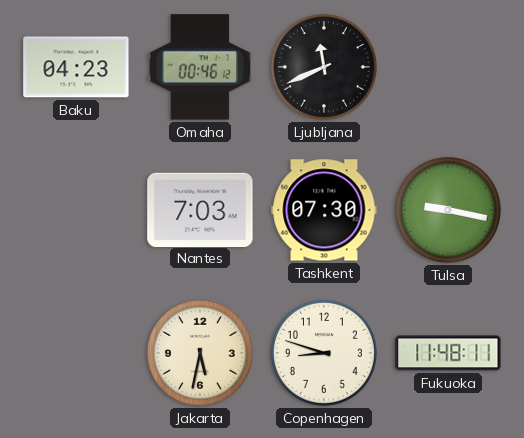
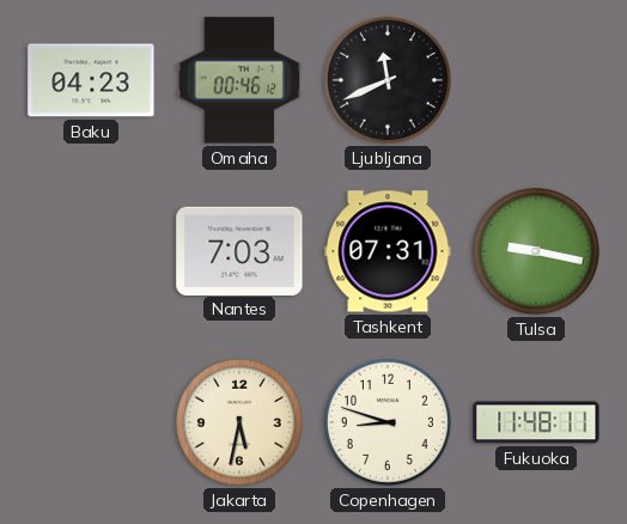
Tashkent: 07:30 -> 07:31 (388, 251)
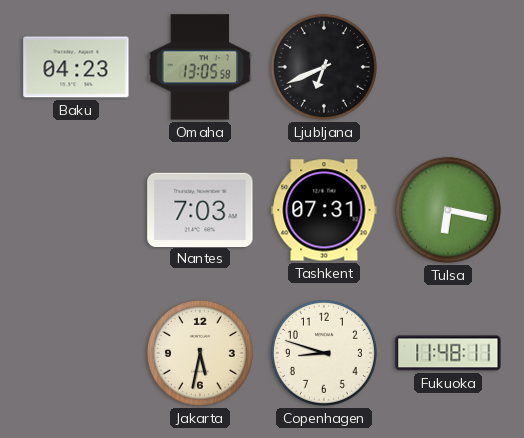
Omaha: 00:46 -> 13:05 (199, 67)
Ljubljana: 11:41 -> 6:41 (324, 67)
Tulsa: 9:17 -> 6:17 (448, 210)
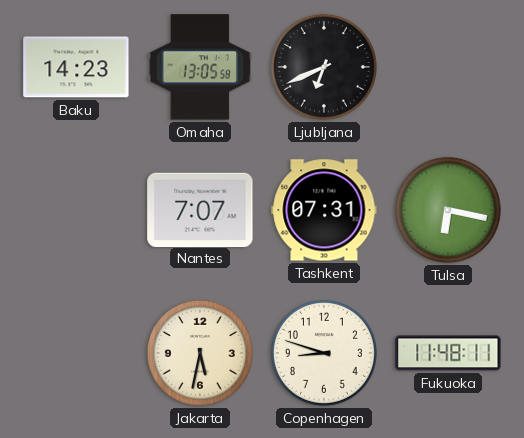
Baku: 04:23 -> 14:23 (76, 67)
Nantes: 7:03 -> 7:07 (200, 209)
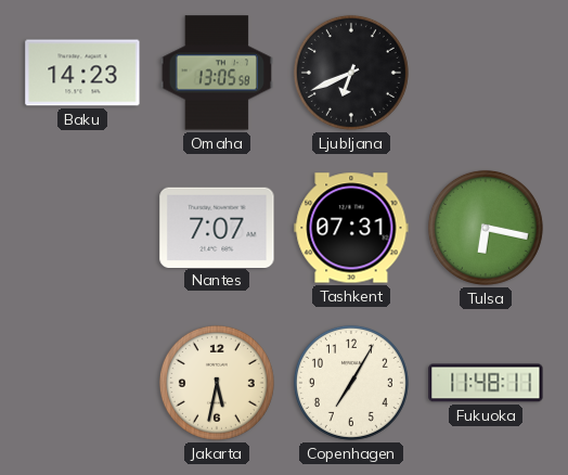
Copenhagen: 8:48 -> 7:05 (351, 383)
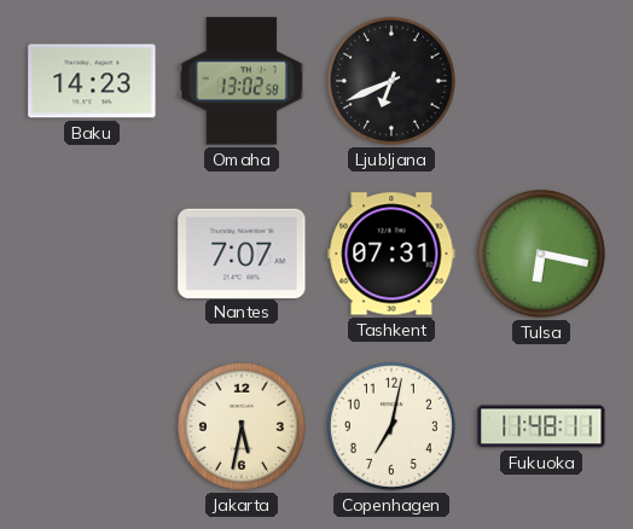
Omaha: 13:05 -> 13:02 (240, 81)
Copenhagen: 7:05 -> 7:02 (391, 426)
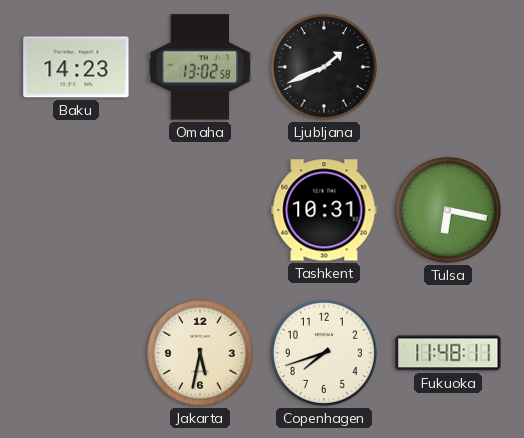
Ljubljana: 6:41 -> 1:41 (324, 67)
Nantes: 7:07 -> none (242, 252)
Tashkent: 07:31 -> 10:31 (324, 210)
Copenhagen: 7:02 -> 7:42 (324, 353)
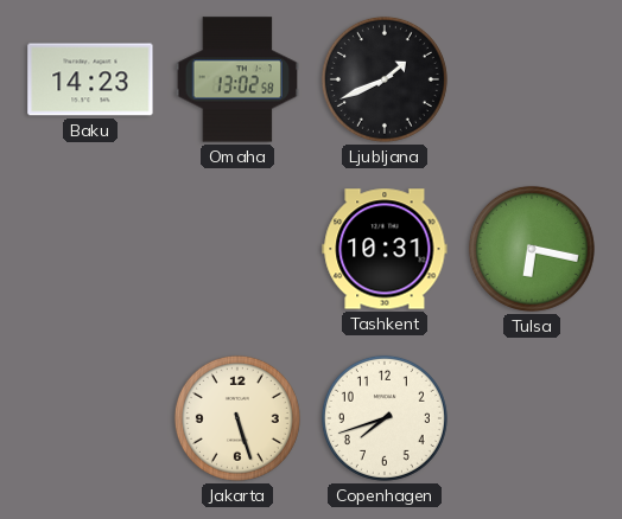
Jakarta: 5:32 -> 5:27 (237, 418)
Fukuoka: 11:48 -> none (448, 353)
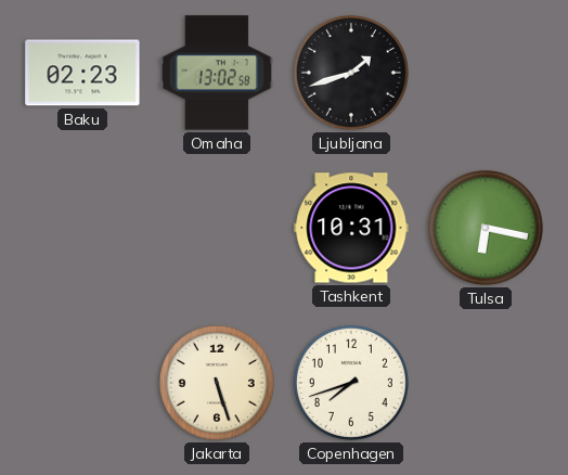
Baku: 14:23 -> 02:23 (82, 73)
Ljubljana: 1:41 -> 1:42 (351, 73)
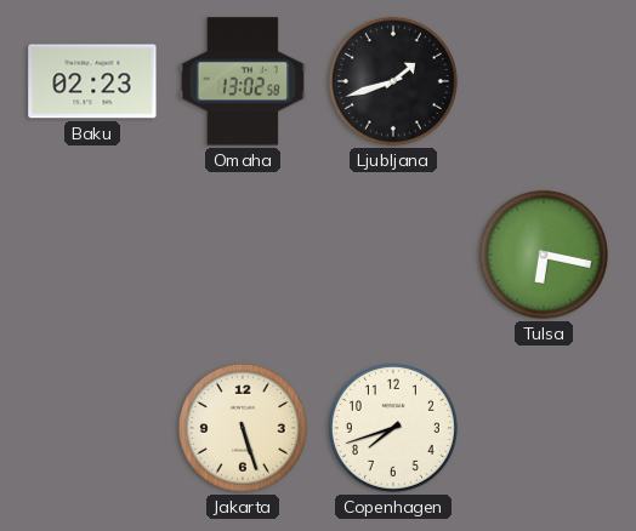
Tashkent: 10:31 -> none (351, 228)
